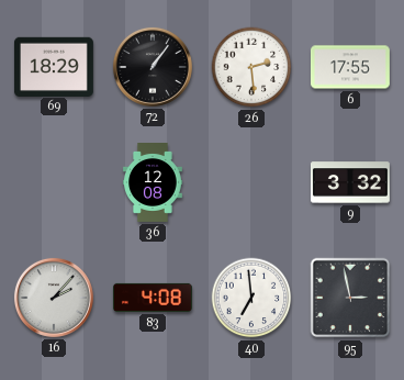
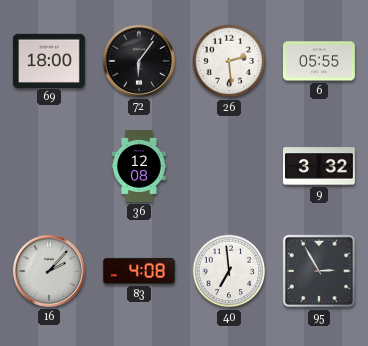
69: 18:29 -> 18:00 (49, 60)
72: 1:06 -> 6:06 (139, 61)
6: 17:55 -> 05:55 (319, 61)
95: 2:58 -> 2:55 (319, 271)
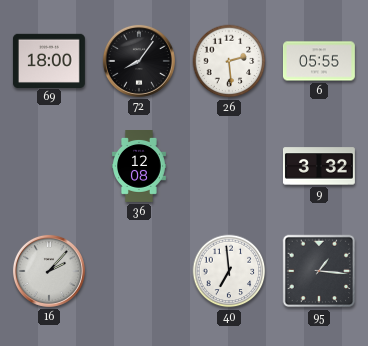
72: 6:06 -> 8:06 (139, 61)
83: 4:08 -> none (139, 271)
95: 2:55 -> 1:16 (319, 271)
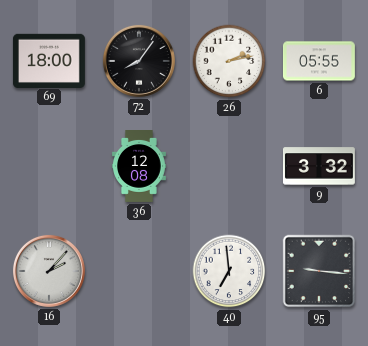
26: 2:29 -> 2:13 (229, 61)
95: 1:16 -> 9:16 (319, 271)
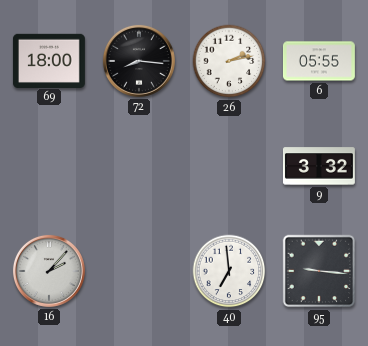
72: 8:06 -> 8:16 (139, 61)
36: 12:08 -> none (140, 167)
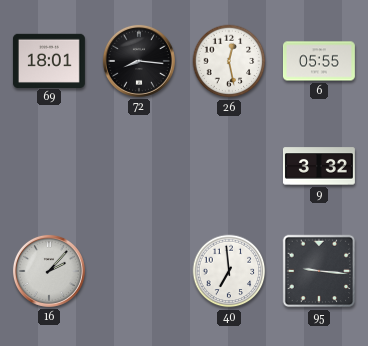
69: 18:00 -> 18:01 (49, 60)
26: 2:13 -> 12:28 (229, 61)
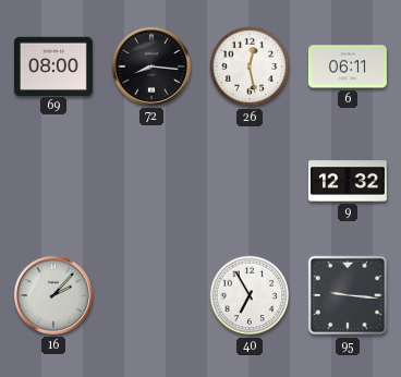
69: 18:01 -> 08:00 (53, 65)
6: 05:55 -> 06:11 (348, 66)
9: 3:32 -> 12:32 (348, 181)
40: 6:59 -> 6:55 (250, 295)
